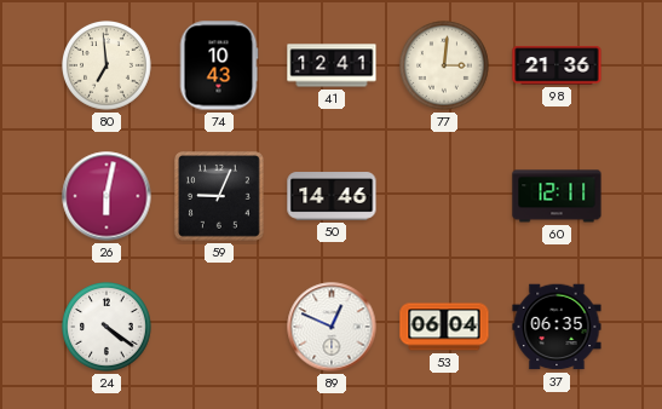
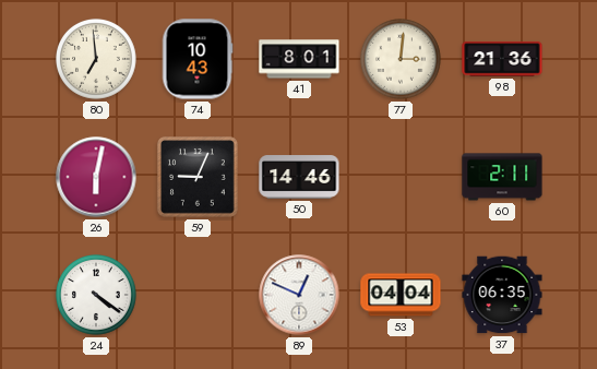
41: 12:41 -> 8:01 (299, 59)
60: 12:11 -> 2:11 (502, 177)
53: 06:04 -> 04:04 (401, 295)
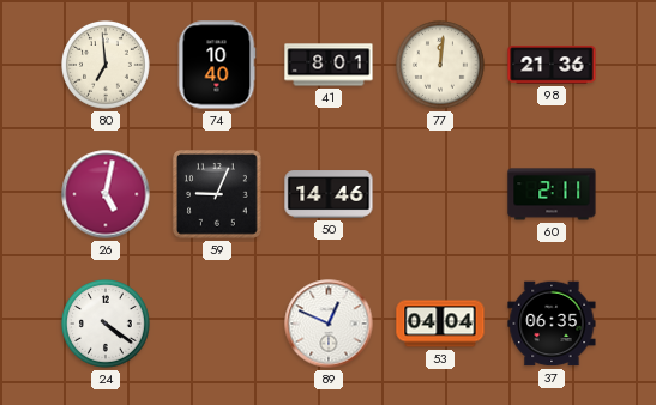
74: 10:43 -> 10:40 (217, 65)
77: 3:01 -> 12:01 (441, 66)
26: 6:02 -> 5:02 (106, 194)
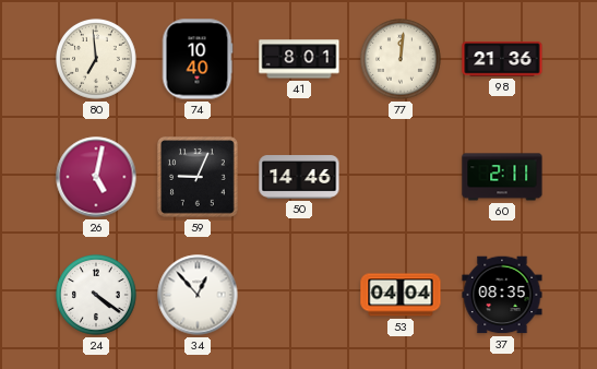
34: none -> 12:53 (198, 295)
89: 12:49 -> none (329, 324)
37: 06:35 -> 08:35 (502, 295)
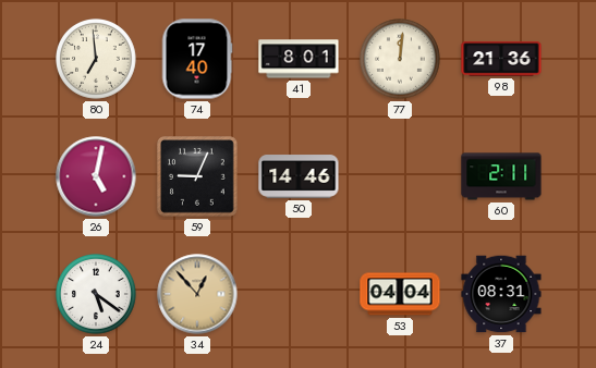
74: 10:40 -> 17:40 (197, 59)
24: 4:21 -> 5:21 (97, 295)
34 dial: white -> champagne (197, 294)
37: 08:35 -> 08:31 (501, 294)
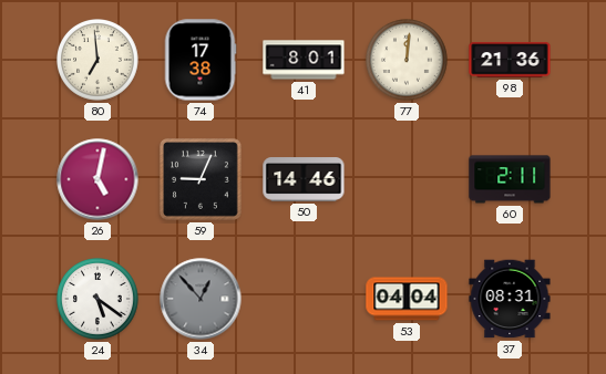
74: 17:40 -> 17:38 (201, 60)
34 dial: champagne -> grey (201, 299)
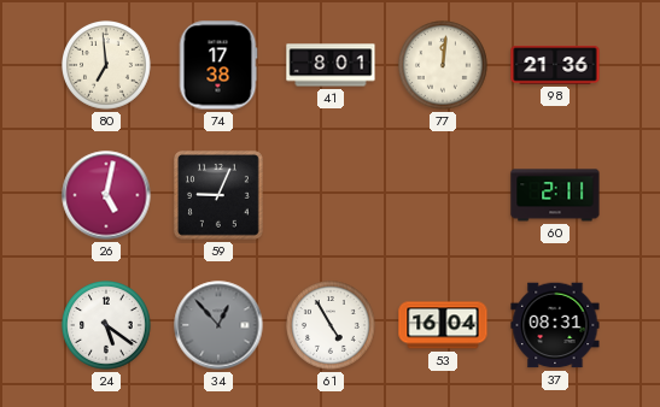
50: 14:46 -> none (304, 179)
61: none -> 4:55 (332, 326)
53: 04:04 -> 16:04 (443, 325)
